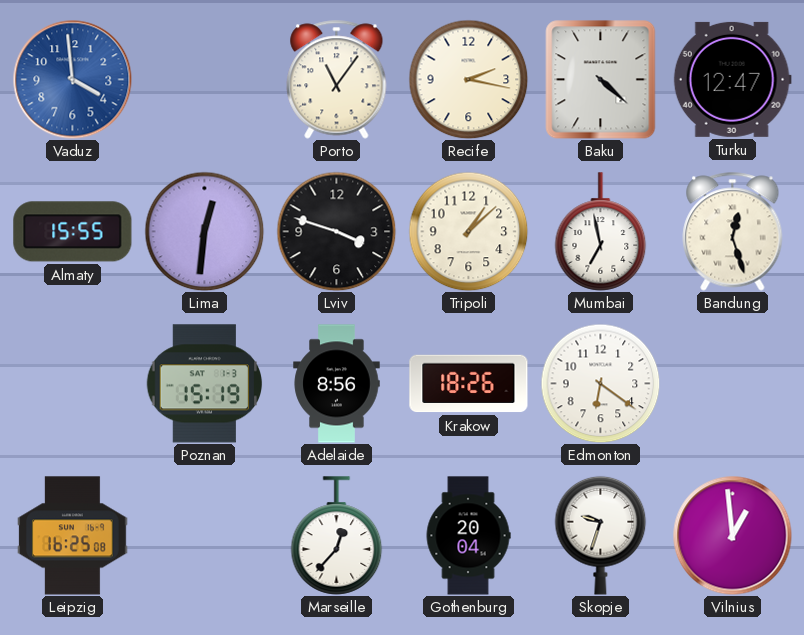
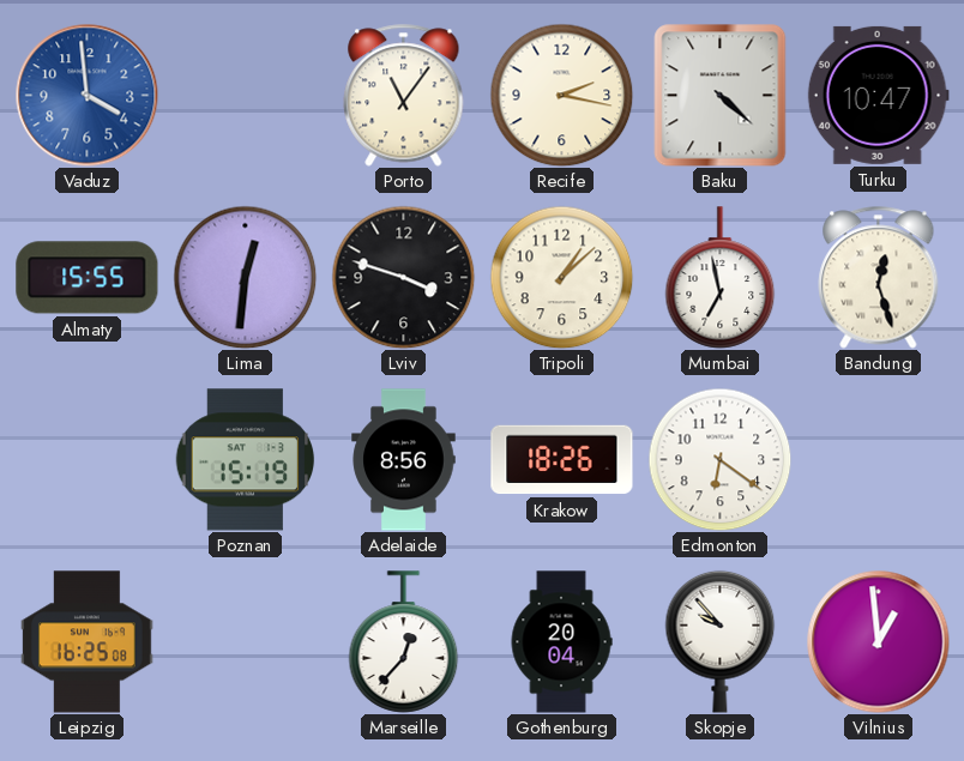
Turku: 12:47 -> 10:47 (878, 95)
Skopje: 9:33 -> 9:53 (721, 641)
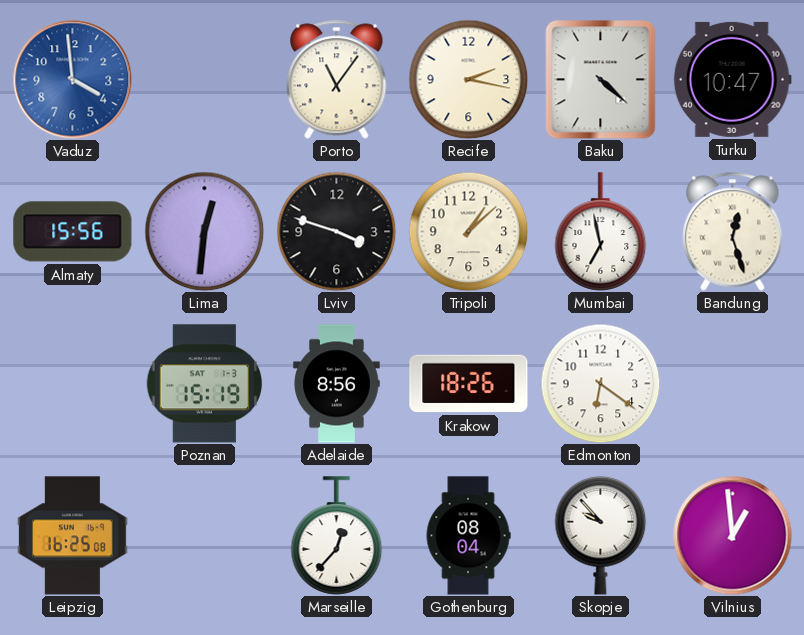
Almaty: 15:55 -> 15:56 (73, 232)
Gothenburg: 20:04 -> 08:04 (468, 536)
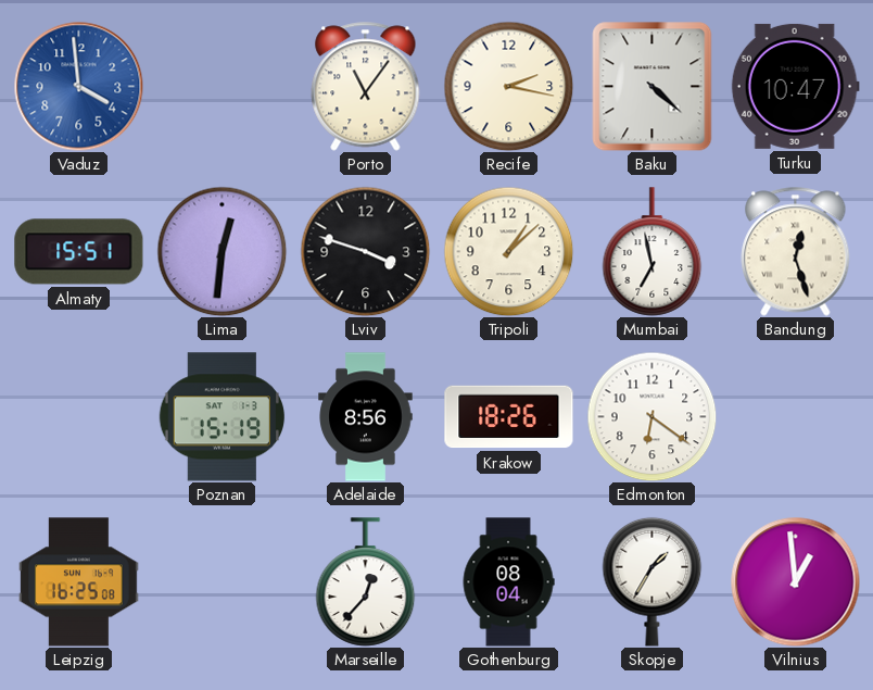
Almaty: 15:56 -> 15:51 (79, 252)
Skopje: 9:53 -> 1:35 (653, 581)
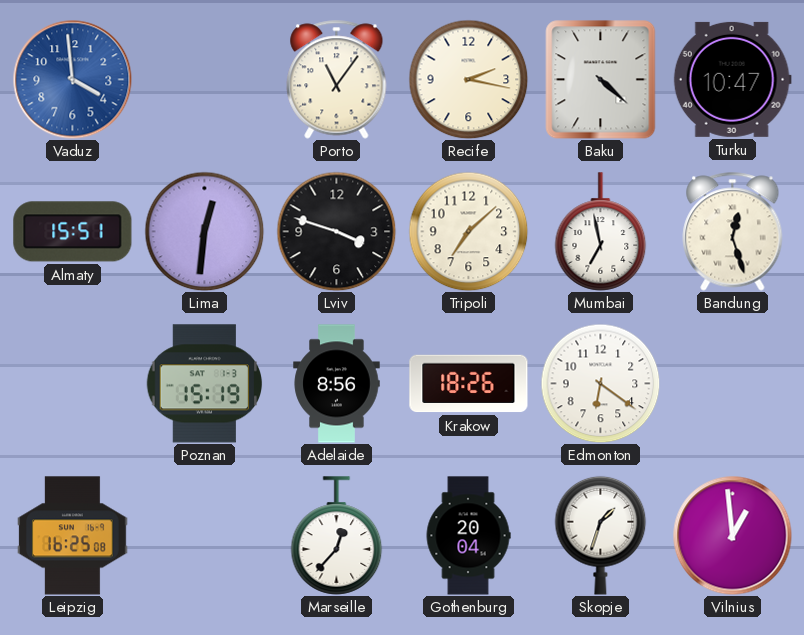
Tripoli: 1:08 -> 7:08 (468, 231)
Gothenburg: 08:04 -> 20:04 (468, 536)
Skopje: 1:35 -> 1:33 (601, 535)
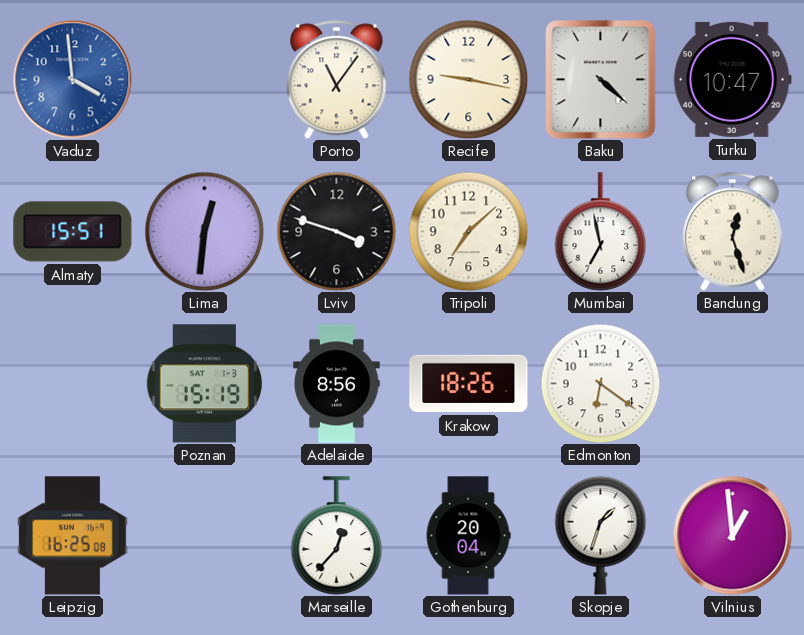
Recife: 2:17 -> 9:17 (468, 79)
